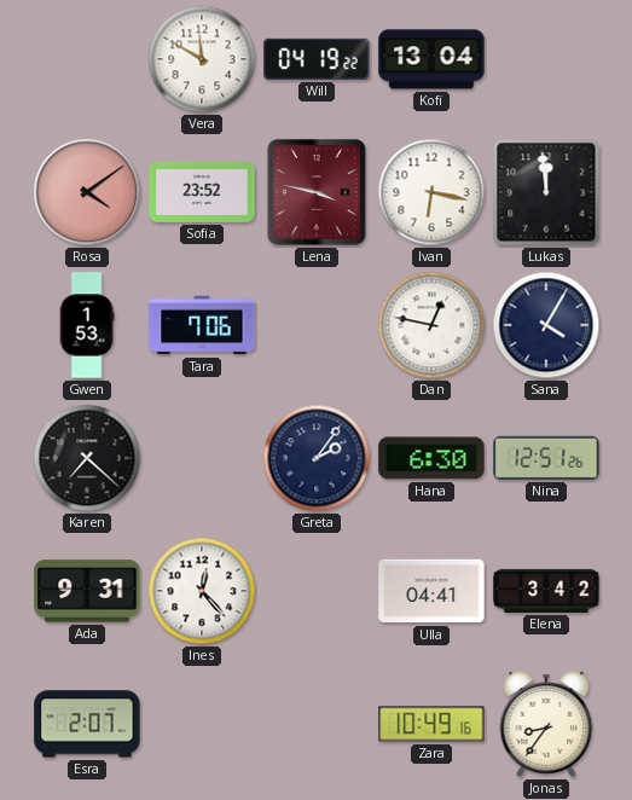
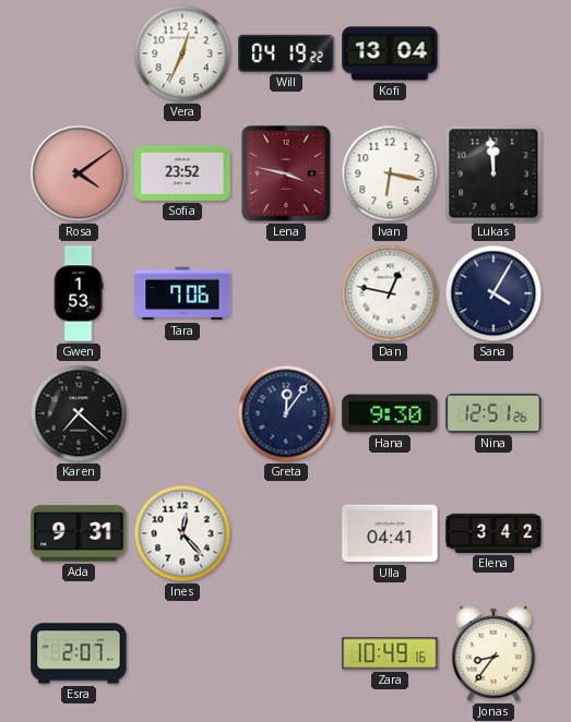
Vera: 11:50 -> 12:34 (182, 53)
Greta: 2:06 -> 12:06 (286, 413)
Hana: 6:30 -> 9:30 (390, 413)
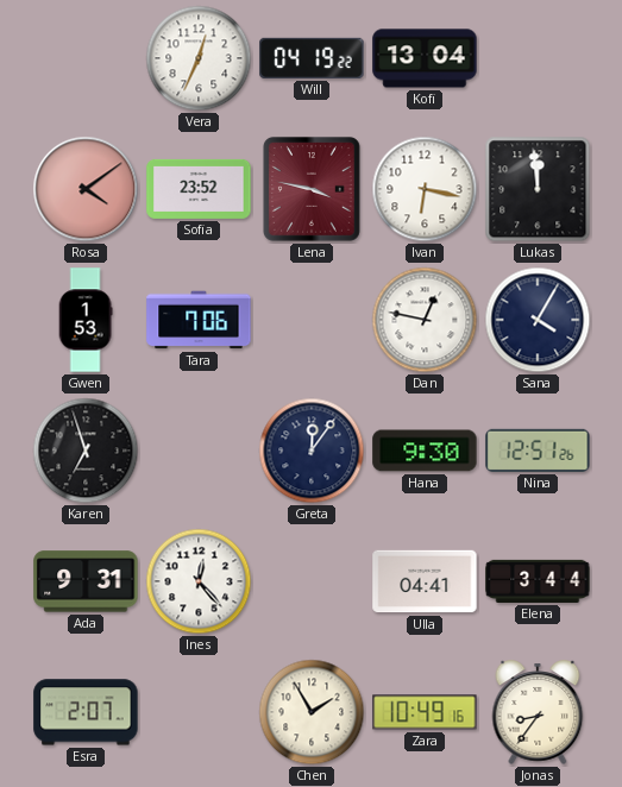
Karen: 7:22 -> 6:57 (86, 451)
Elena: 3:42 -> 3:44 (538, 581)
Chen: none -> 1:55 (312, 712)
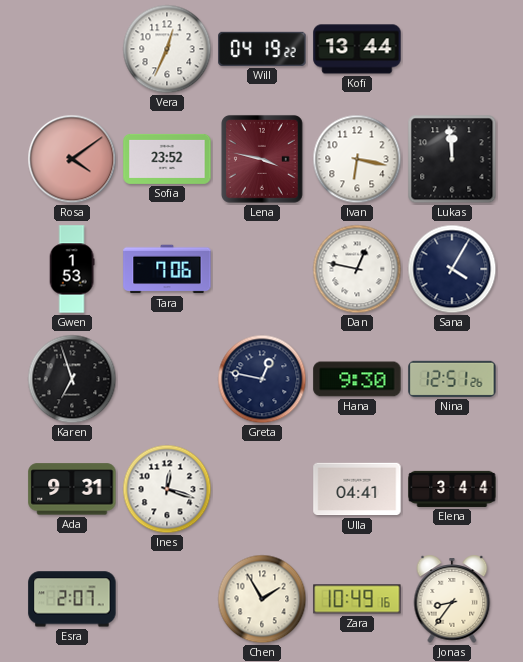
Kofi: 13:04 -> 13:44 (357, 49)
Greta: 12:06 -> 12:47 (262, 379)
Ines: 12:23 -> 12:18 (167, 489)
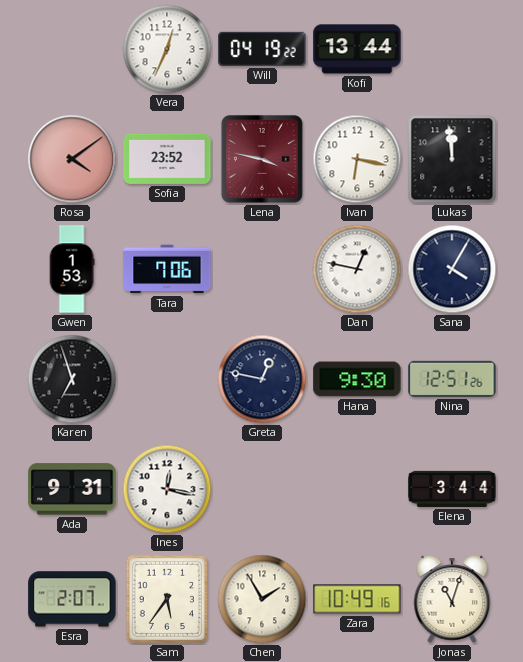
Ines: 12:18 -> 12:17 (167, 489)
Ulla: 04:41 -> none (357, 489)
Sam: none -> 5:36 (167, 599)
Jonas: 8:36 -> 11:03 (452, 599)
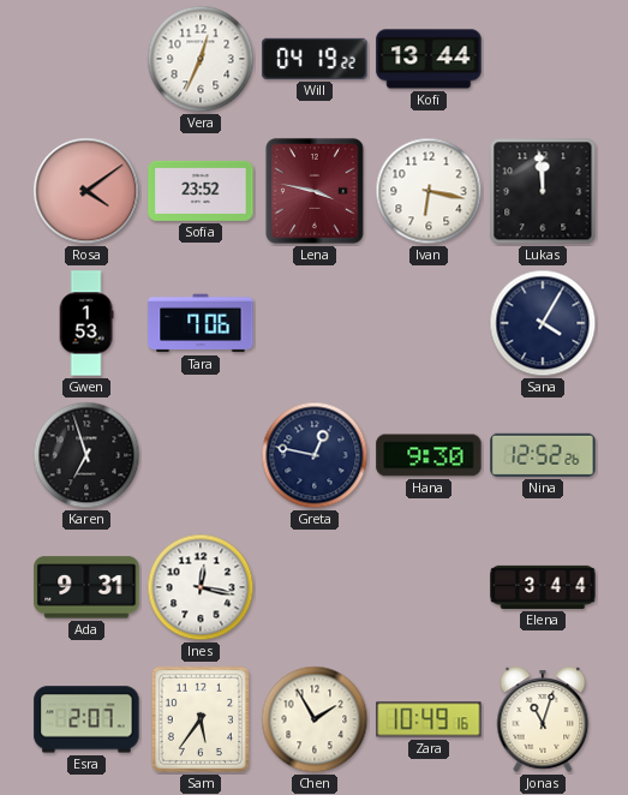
Dan: 12:47 -> none (357, 269)
Nina: 12:51 -> 12:52 (543, 455)
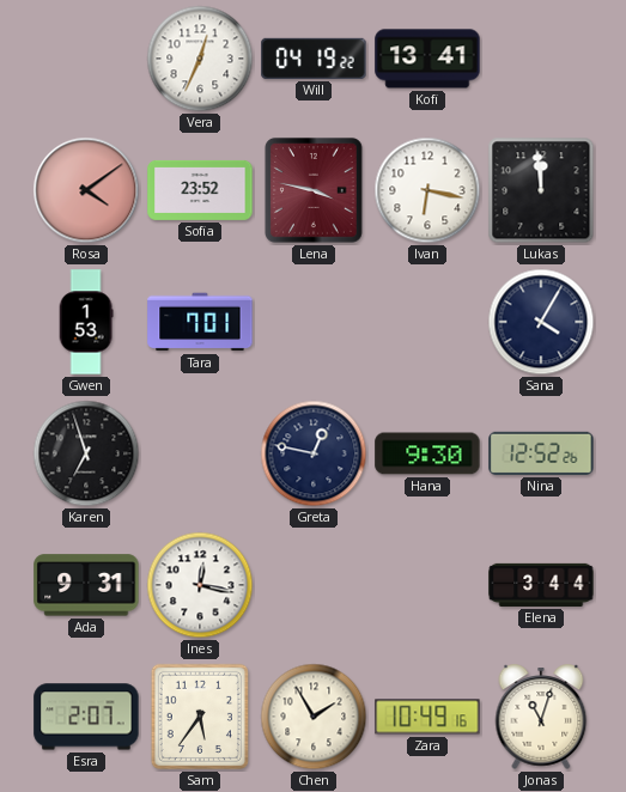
Kofi: 13:44 -> 13:41 (427, 59)
Tara: 7:06 -> 7:01 (200, 322)
